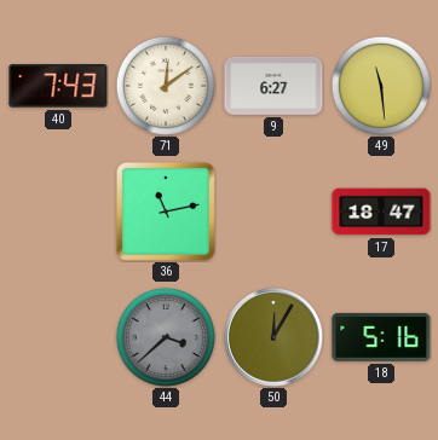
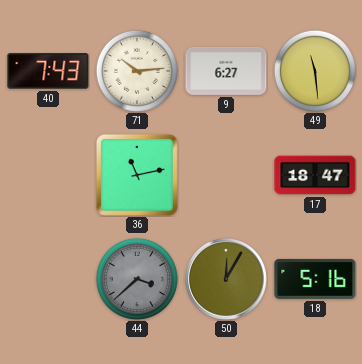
71: 12:09 -> 10:14 (137, 71)
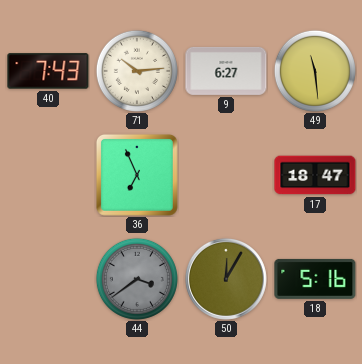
36: 11:13 -> 6:56 (137, 175)
44: 3:38 -> 3:39 (137, 279)
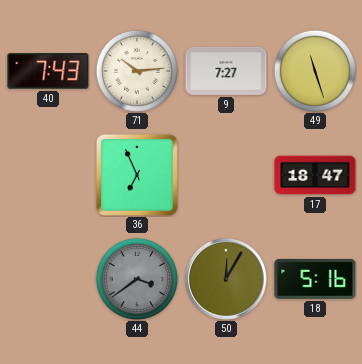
9: 6:27 -> 7:27 (226, 71)
49: 11:29 -> 11:27 (315, 71)
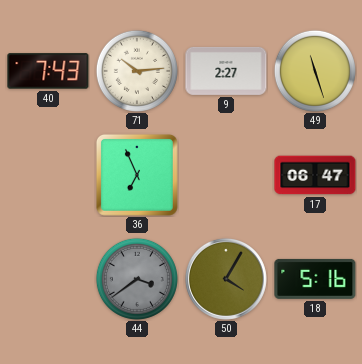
9: 7:27 -> 2:27 (226, 71)
17: 18:47 -> 06:47 (315, 175)
50: 12:05 -> 4:05 (226, 279)
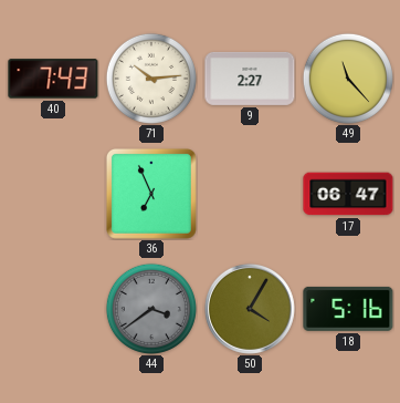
49: 11:27 -> 11:23 (348, 79)
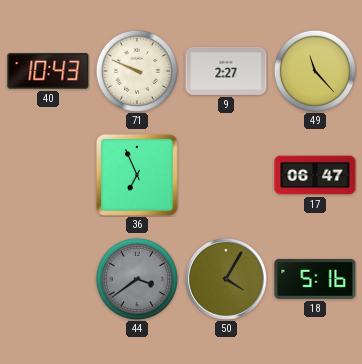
40: 7:43 -> 10:43 (48, 71)
71: 10:14 -> 9:49 (137, 71)
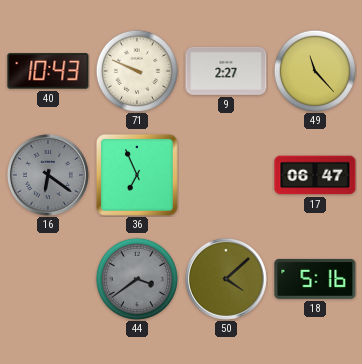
16: none -> 6:21 (48, 175)
50: 4:05 -> 4:08 (226, 279)
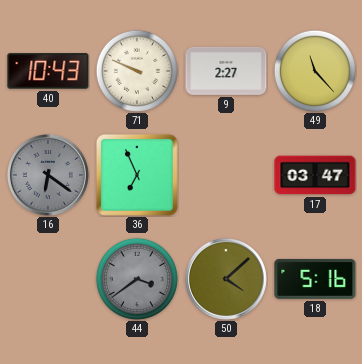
17: 06:47 -> 03:47 (315, 175)
